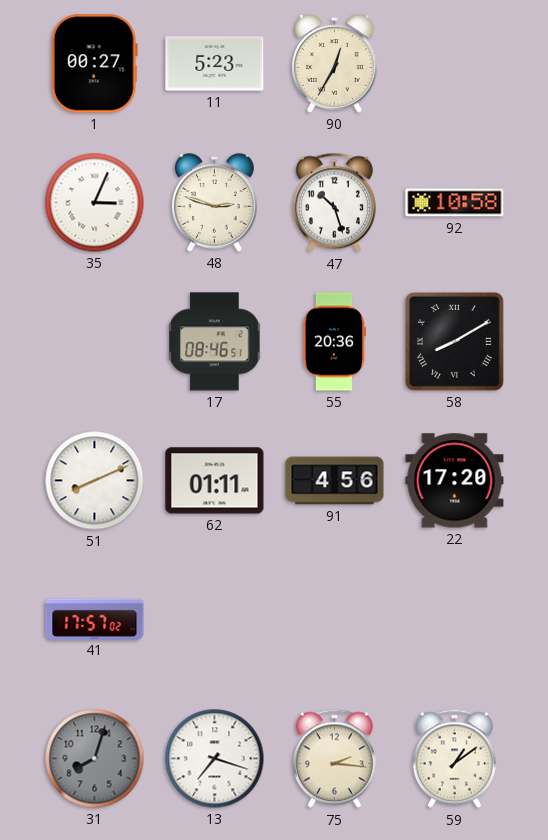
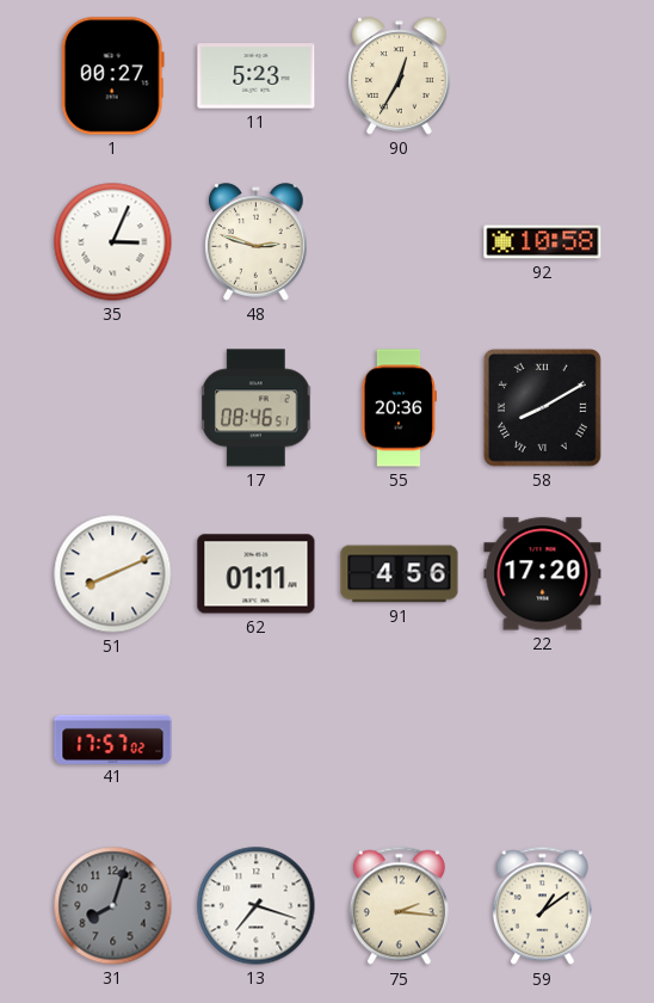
47: 10:27 -> none (334, 203)
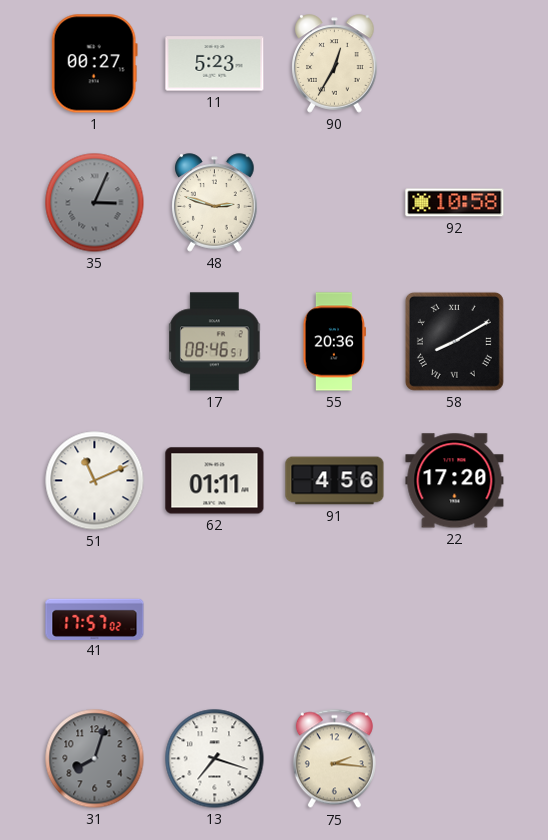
35 dial: white -> grey (95, 203)
51: 8:11 -> 11:11 (95, 481)
59: 1:09 -> none (542, 906)
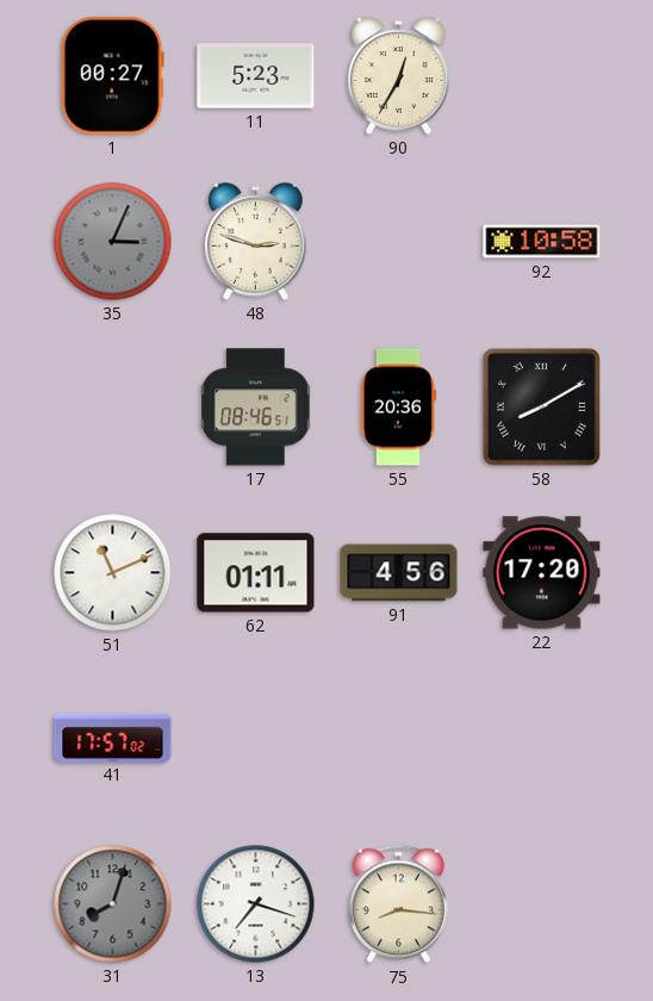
75: 2:16 -> 8:16 (398, 904)
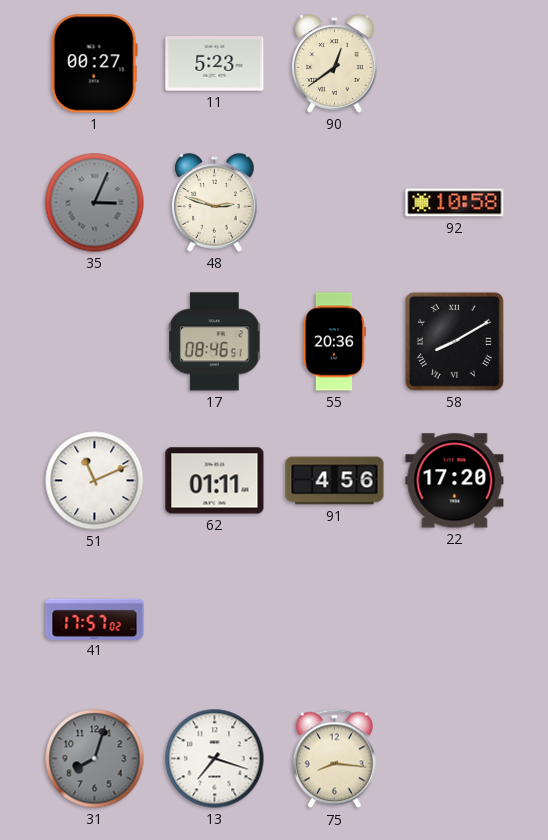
90: 12:35 -> 12:39 (335, 64)
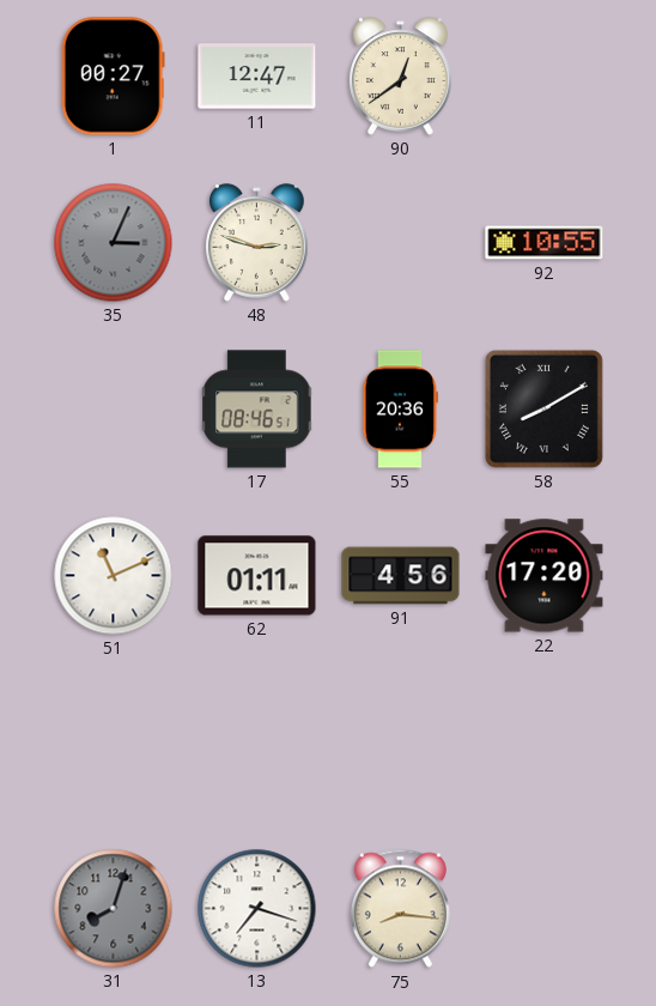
11: 5:23 -> 12:47 (257, 77)
92: 10:58 -> 10:55 (545, 243)
41: 17:57 -> none (95, 619)
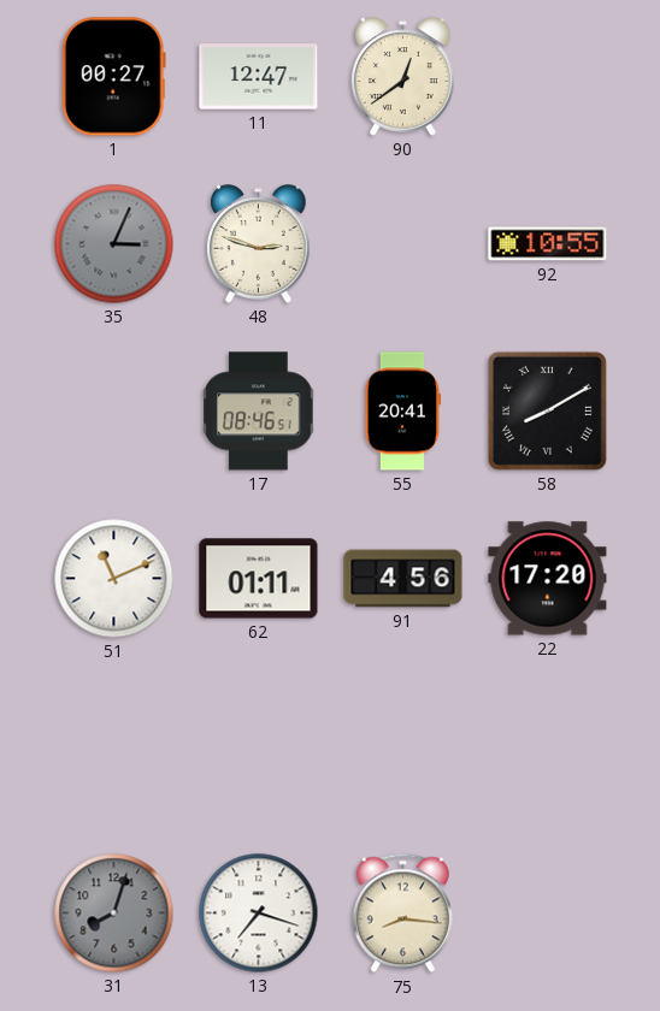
55: 20:36 -> 20:41 (402, 412)
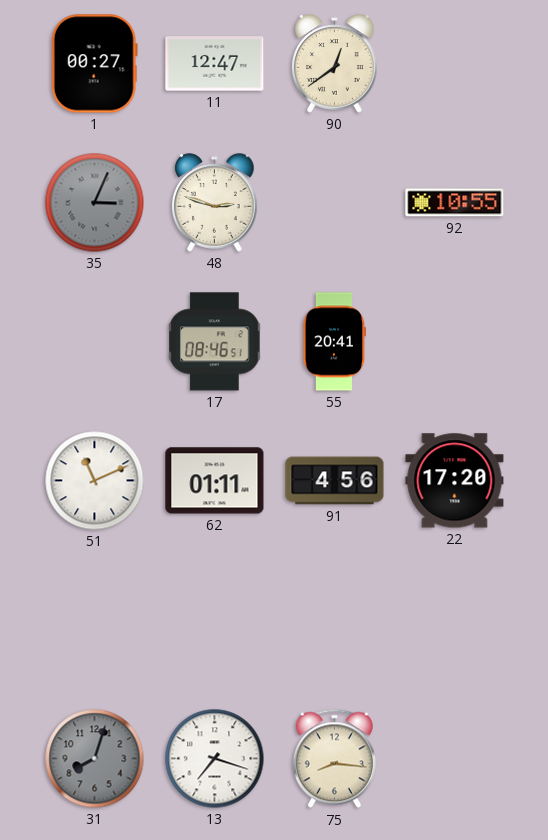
58: 8:10 -> none (547, 410)
